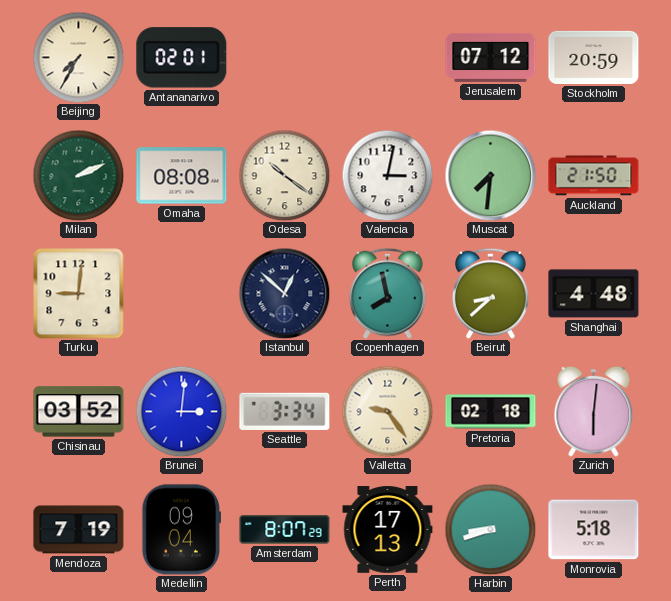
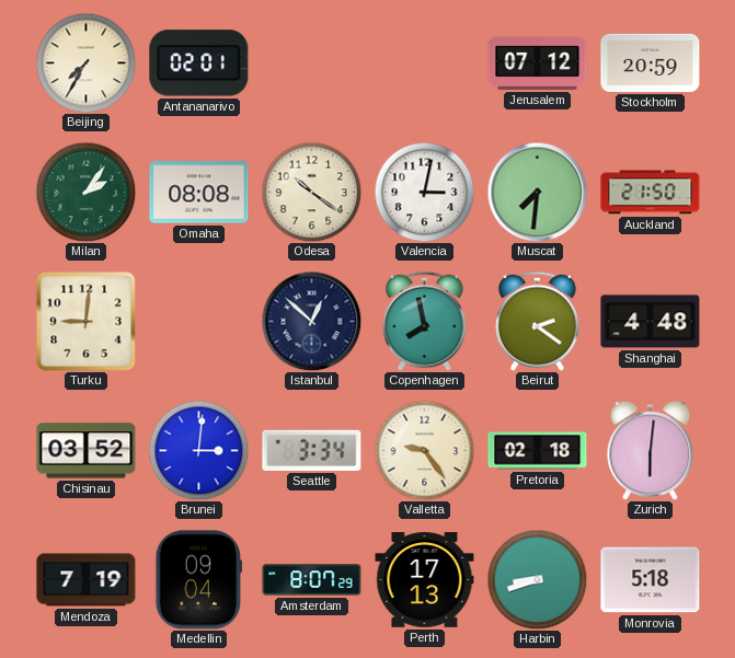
Milan: 2:11 -> 2:06 (85, 192)
Beirut: 8:38 -> 2:21 (538, 321)
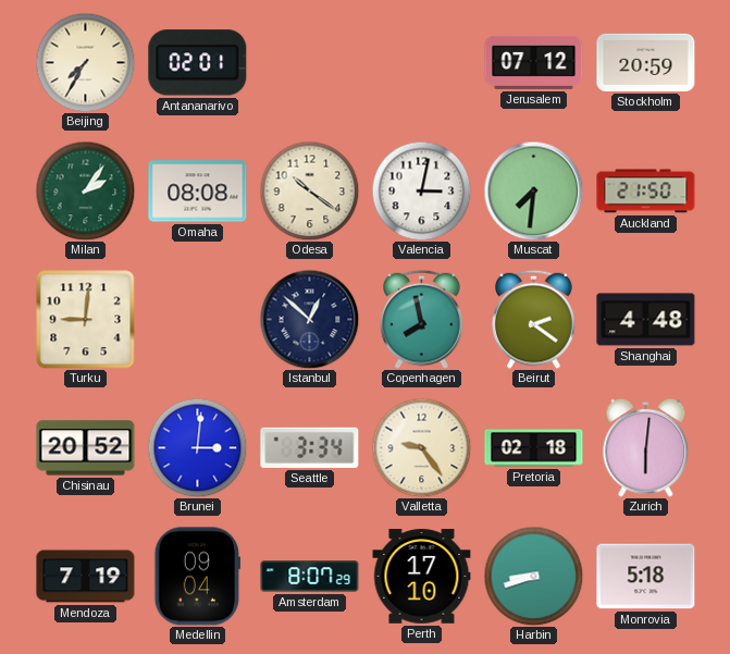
Chisinau: 03:52 -> 20:52 (86, 448)
Perth: 17:13 -> 17:10 (422, 577)
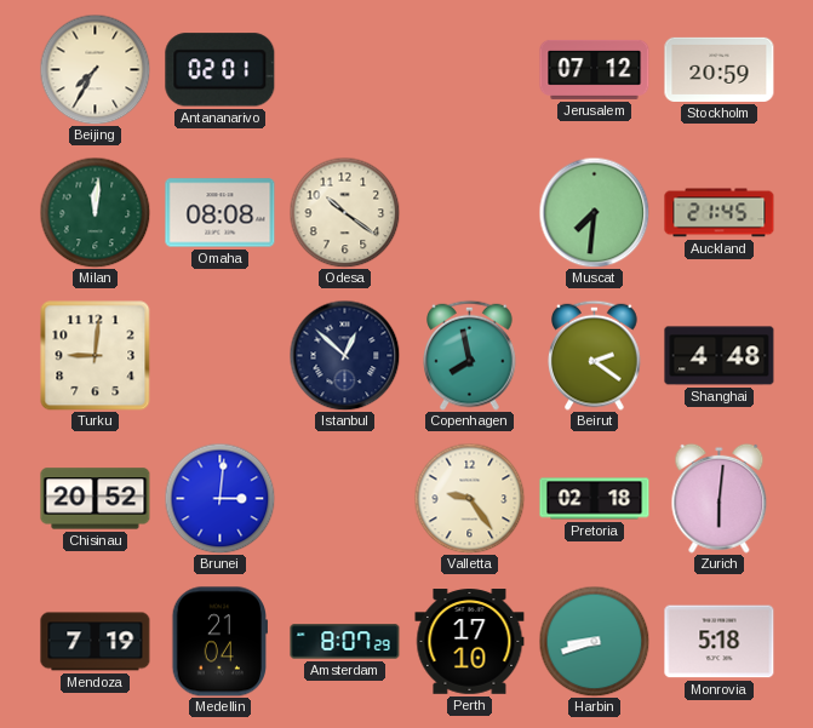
Milan: 2:06 -> 12:01 (95, 212)
Valencia: 3:02 -> none (421, 190)
Auckland: 21:50 -> 21:45 (720, 213)
Seattle: 3:34 -> none (310, 447)
Medellin: 09:04 -> 21:04 (219, 642)
